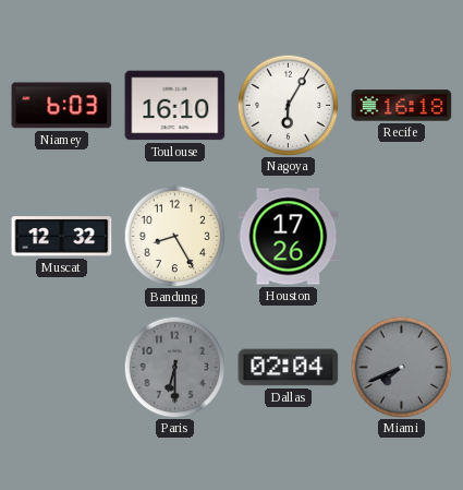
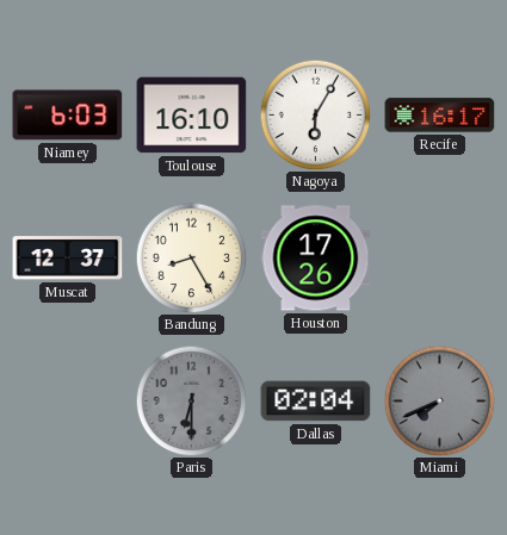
Recife: 16:18 -> 16:17 (440, 116)
Muscat: 12:32 -> 12:37 (68, 259)
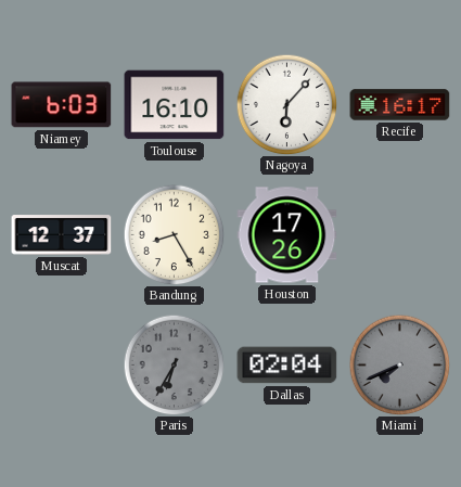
Nagoya: 6:05 -> 6:07 (286, 104)
Paris: 6:30 -> 6:35 (174, 364)
